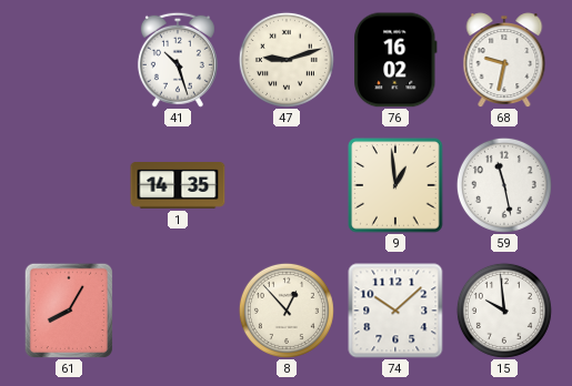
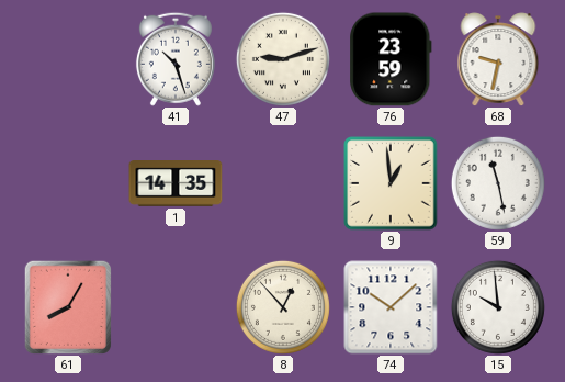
76: 16:02 -> 23:59 (391, 59)
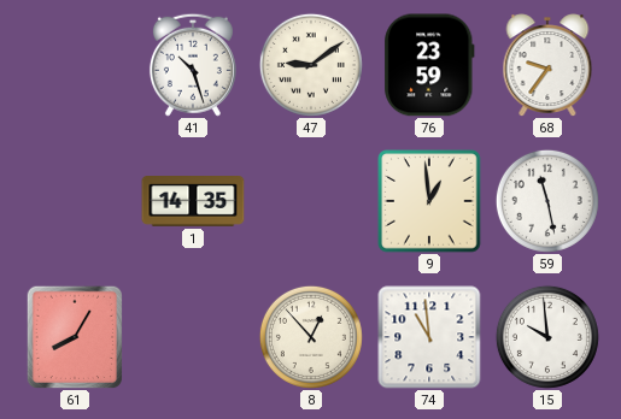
47: 9:12 -> 9:09 (311, 65)
68: 9:32 -> 9:36 (547, 65)
74: 10:08 -> 10:59 (429, 337)
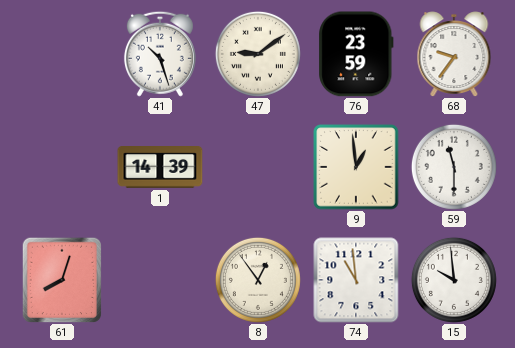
1: 14:35 -> 14:39 (160, 168)
59: 11:28 -> 11:30 (454, 167)
61: 8:05 -> 8:03 (62, 280)
8: 12:53 -> 12:54 (258, 280)
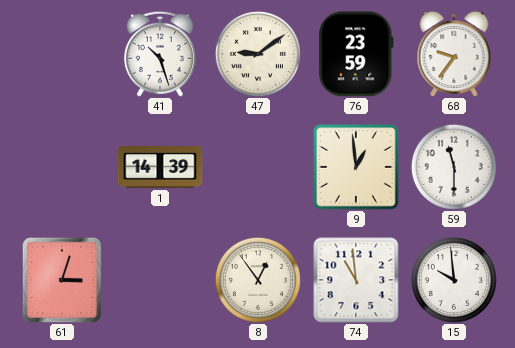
61: 8:03 -> 3:03 (62, 280)
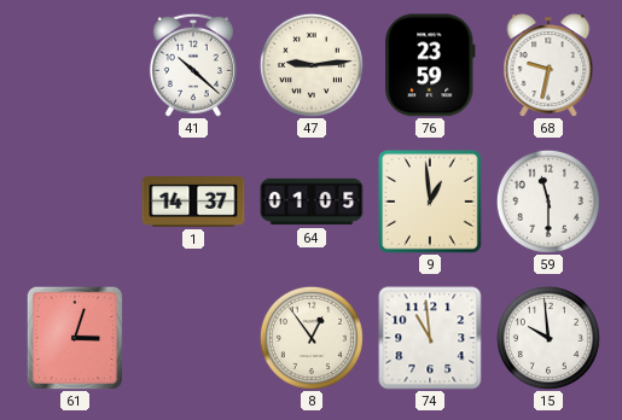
41: 10:27 -> 10:22 (193, 65)
47: 9:09 -> 9:14 (312, 65)
68: 9:36 -> 9:32 (548, 65)
1: 14:39 -> 14:37 (193, 203)
64: none -> 01:05 (312, 202)
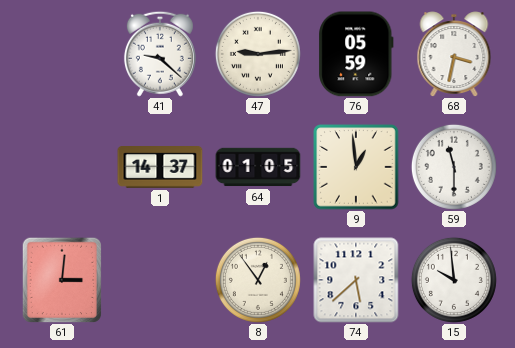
41: 10:22 -> 9:22 (160, 54)
76: 23:59 -> 05:59 (356, 54)
68: 9:32 -> 3:32 (454, 54)
61: 3:03 -> 3:01 (62, 280)
74: 10:59 -> 5:38 (356, 280)
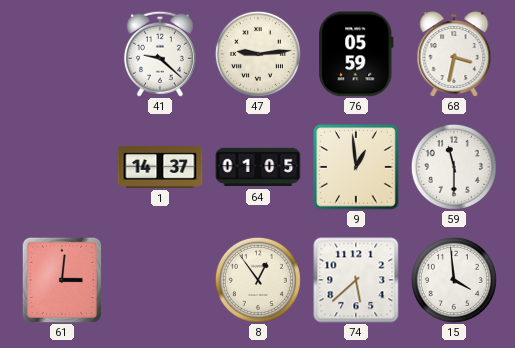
15: 9:59 -> 3:59 (454, 280)
